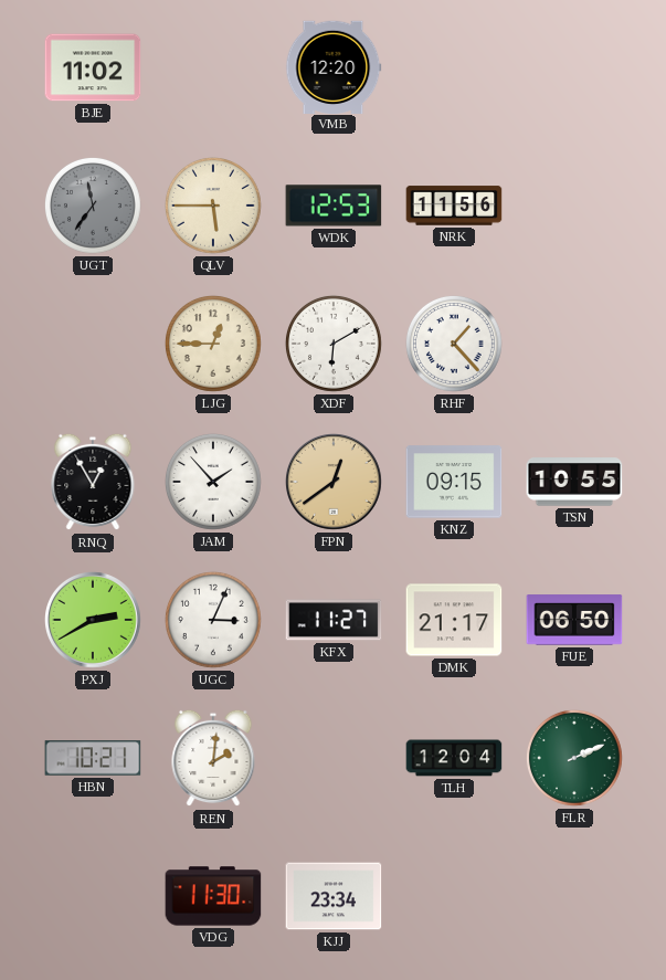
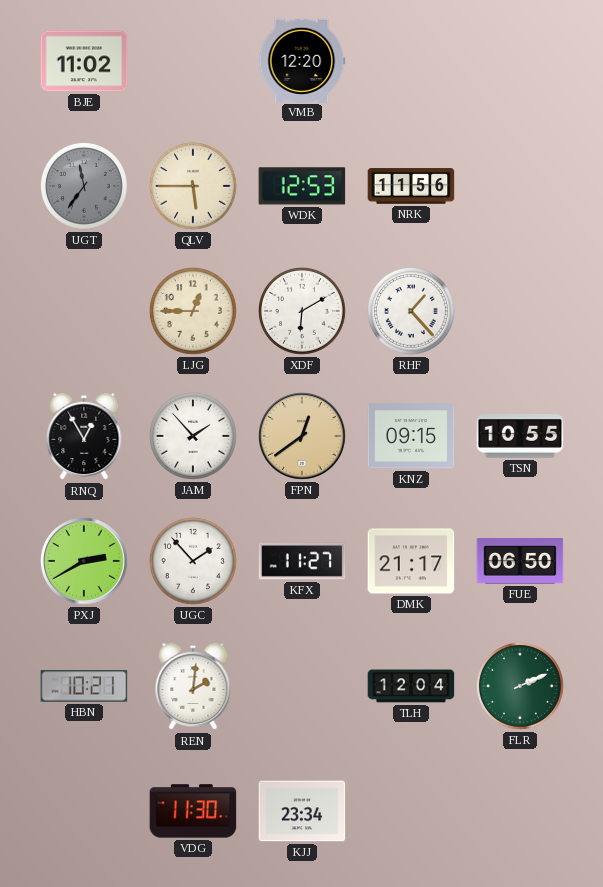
UGC: 3:04 -> 1:53 (193, 561)
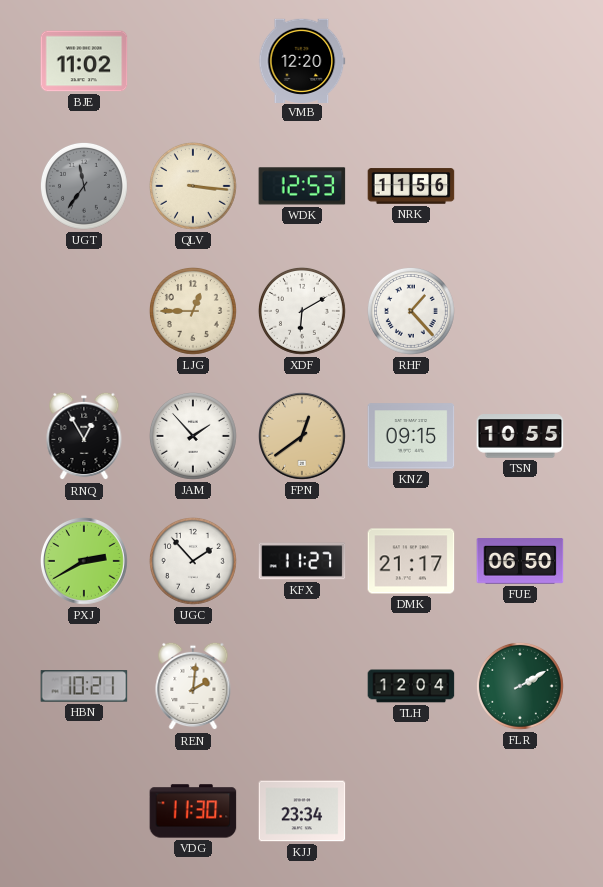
QLV: 5:45 -> 3:16 (193, 186)
FLR: 2:11 -> 2:10 (520, 686)
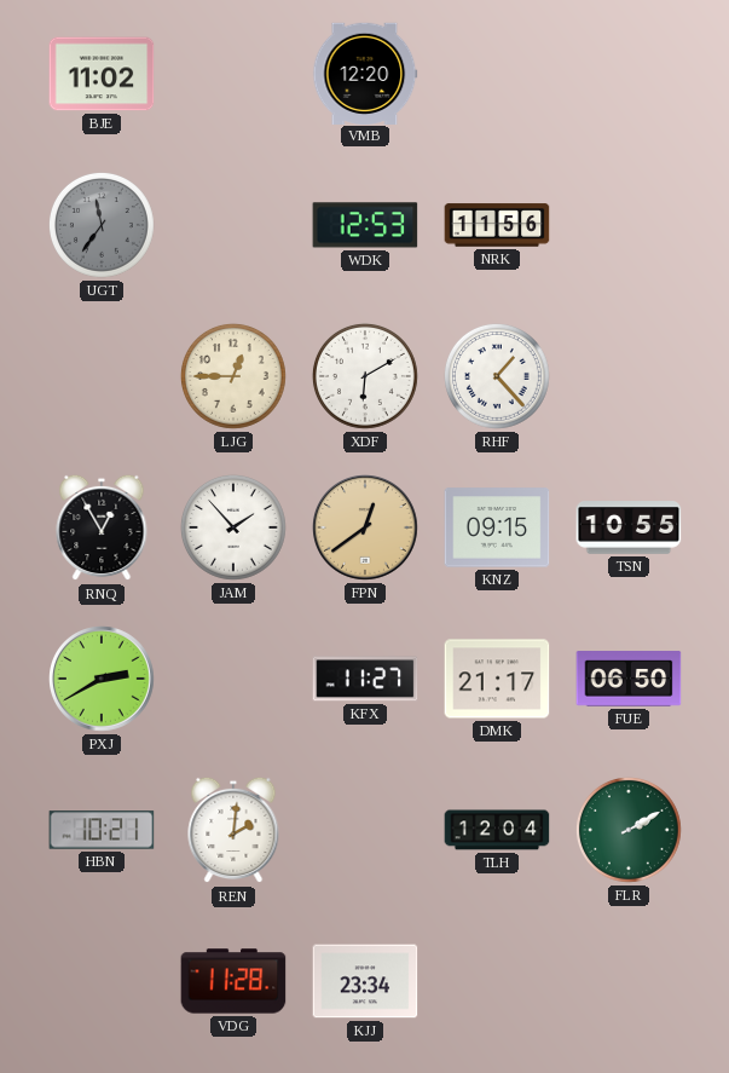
QLV: 3:16 -> none (193, 186)
UGC: 1:53 -> none (193, 561)
VDG: 11:30 -> 11:28 (233, 981)
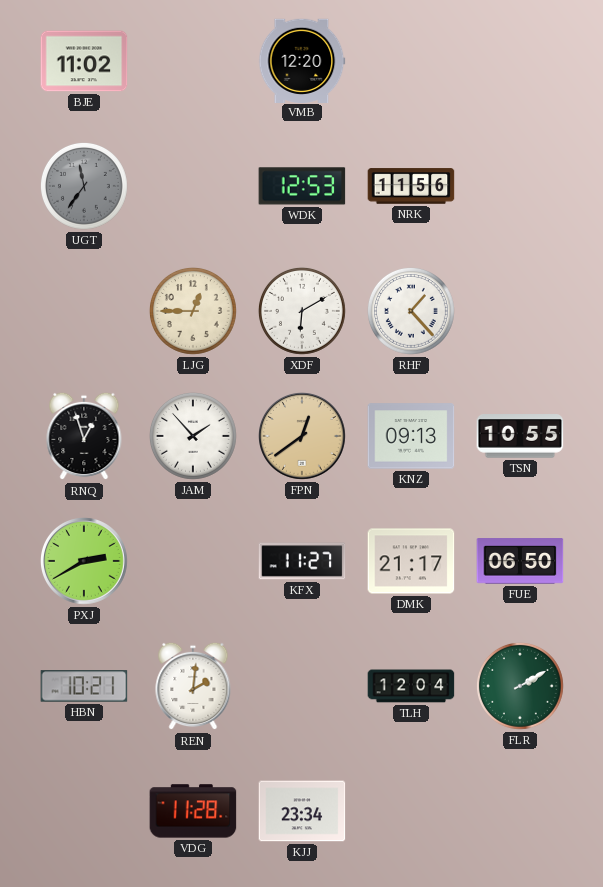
RNQ: 12:55 -> 12:57 (84, 436)
KNZ: 09:15 -> 09:13 (411, 436)
